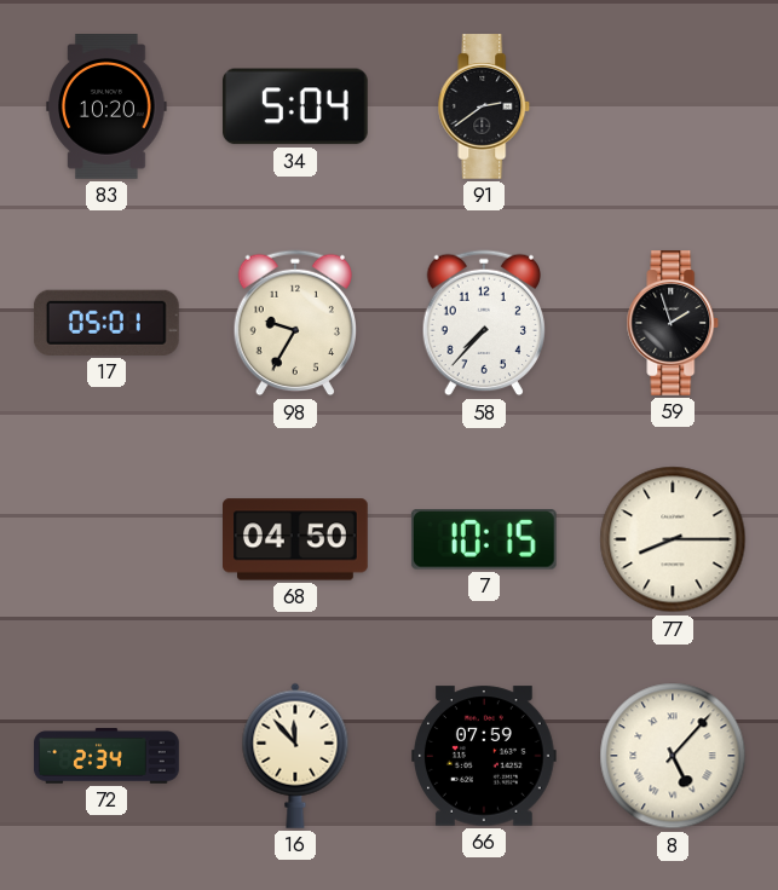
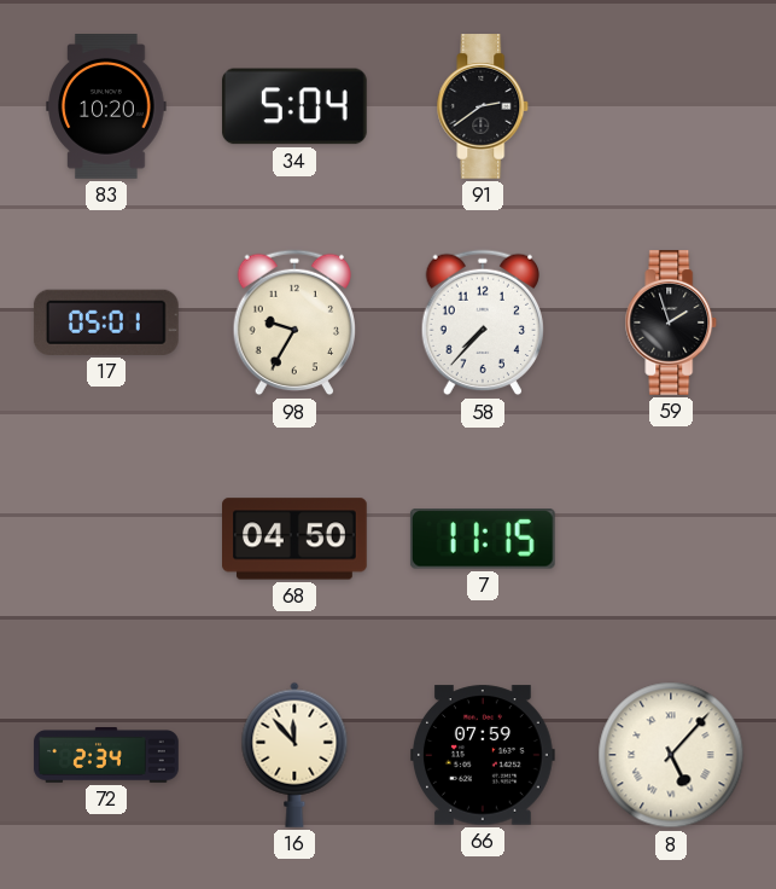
7: 10:15 -> 11:15 (483, 540)
77: 8:15 -> none (673, 539)
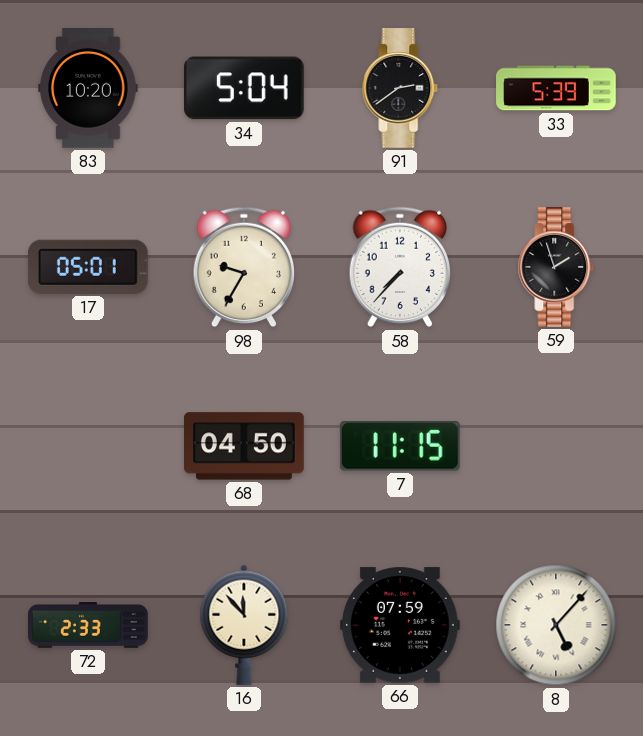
33: none -> 5:39 (556, 88)
72: 2:34 -> 2:33 (88, 626)
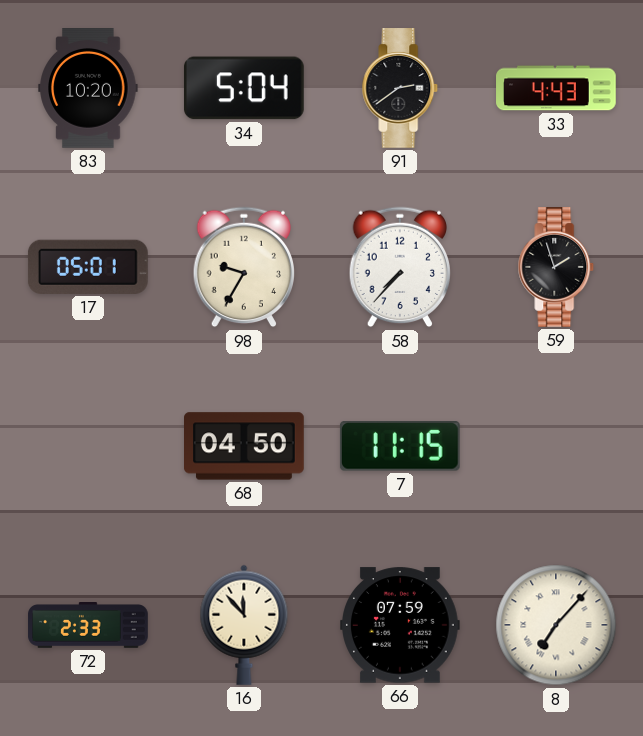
33: 5:39 -> 4:43 (556, 88)
8: 5:07 -> 7:07 (556, 625)
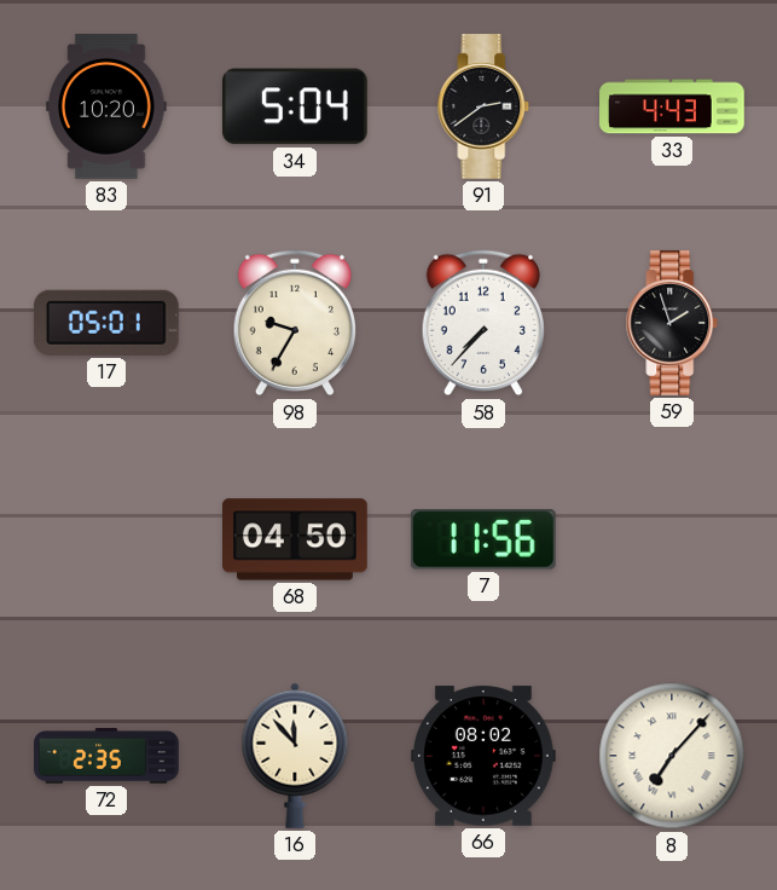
7: 11:15 -> 11:56 (483, 541)
72: 2:33 -> 2:35 (106, 757)
66: 07:59 -> 08:02 (485, 756)
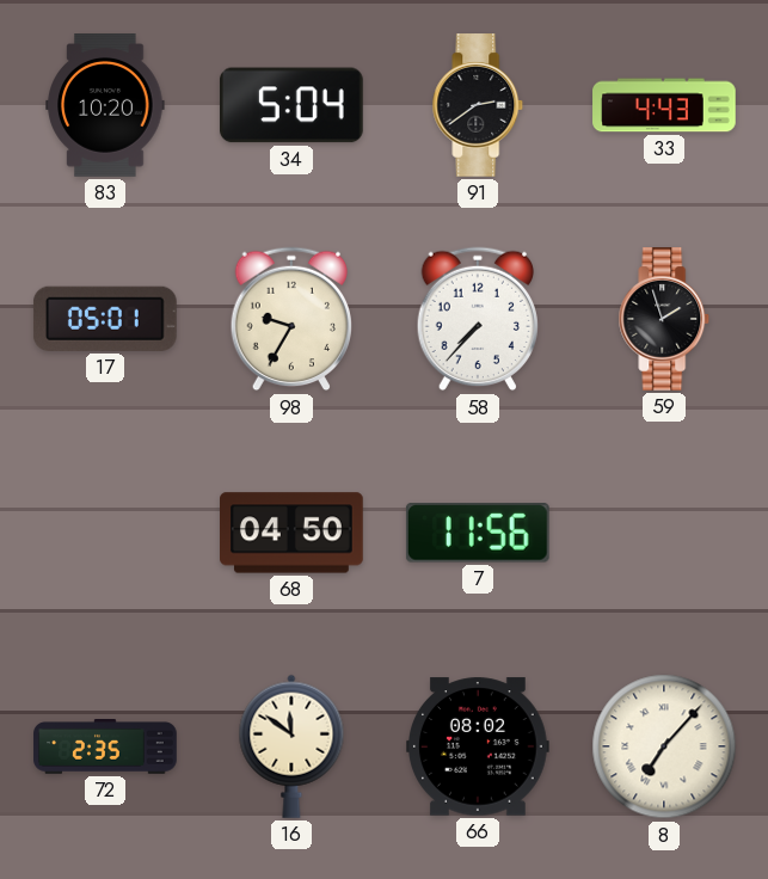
16: 11:53 -> 11:51 (291, 746)
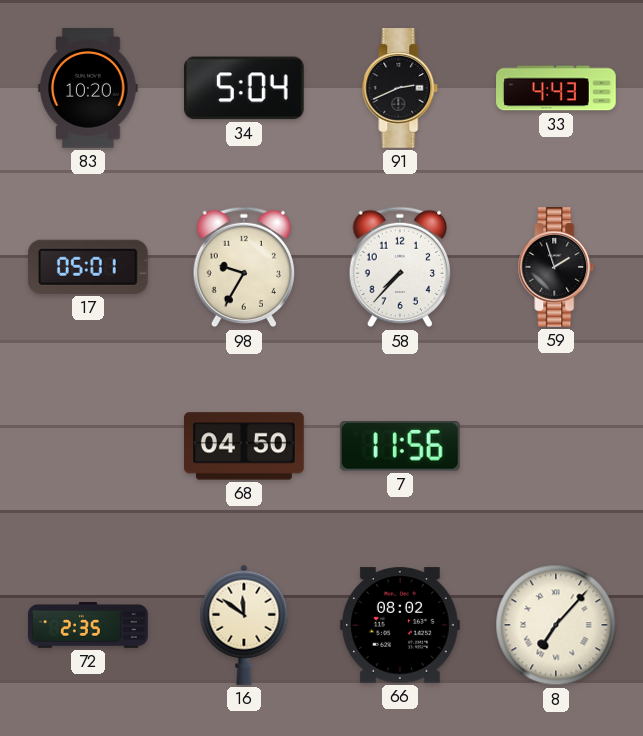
91: 2:39 -> 2:41 (400, 88)
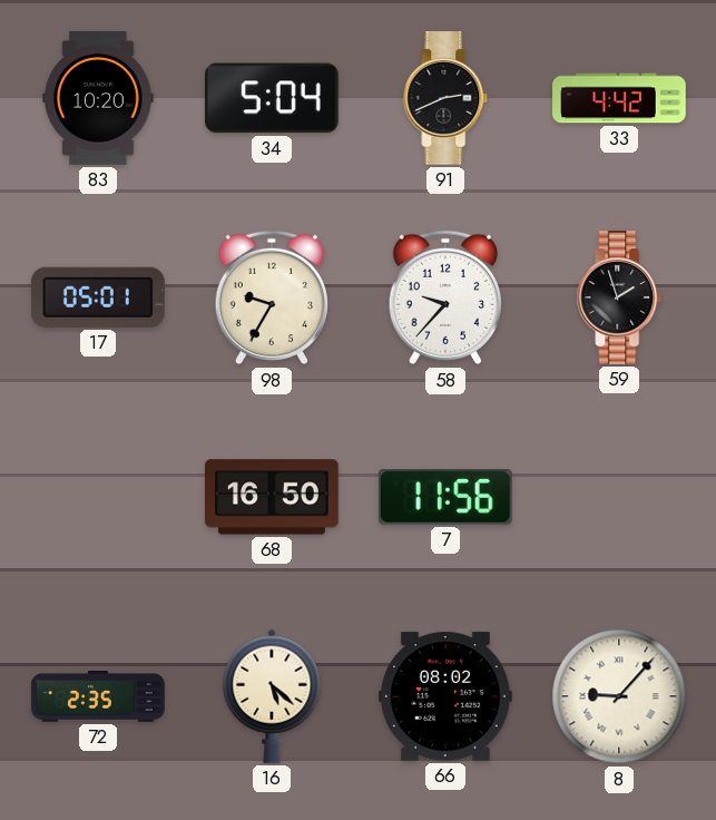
33: 4:43 -> 4:42 (619, 98)
58: 7:37 -> 9:37 (445, 297)
68: 04:50 -> 16:50 (273, 497)
16: 11:51 -> 5:22 (272, 696)
8: 7:07 -> 9:07 (619, 696)
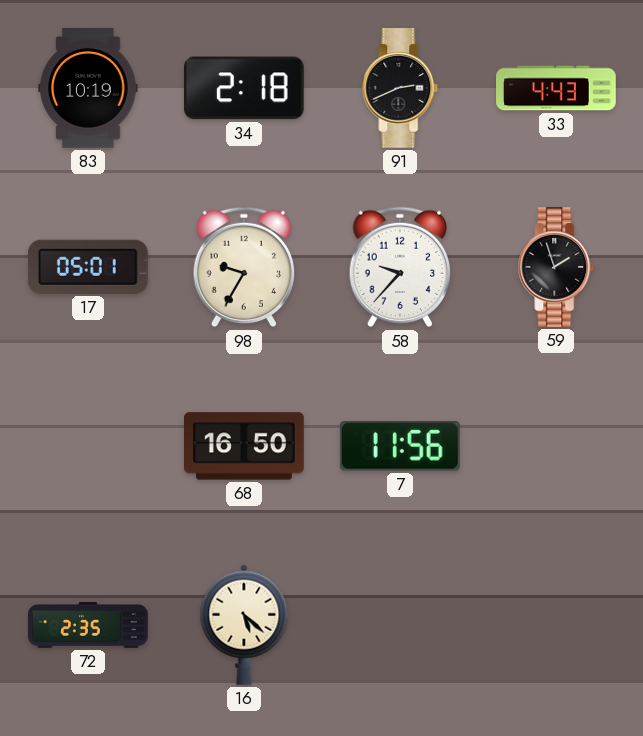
83: 10:20 -> 10:19 (88, 89)
34: 5:04 -> 2:18 (244, 88)
33: 4:42 -> 4:43 (556, 88)
66: 08:02 -> none (447, 696)
8: 9:07 -> none (619, 696)
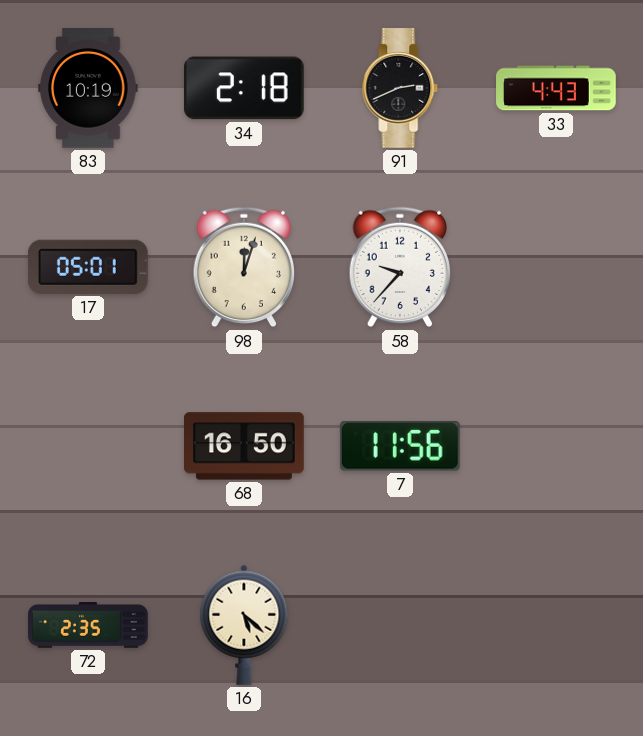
98: 9:35 -> 12:03 (244, 267)
59: 1:57 -> none (556, 267)
